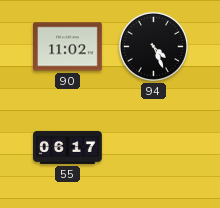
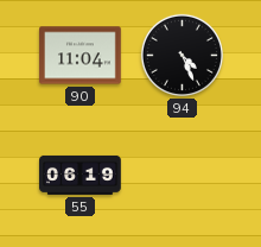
90: 11:02 -> 11:04 (81, 56)
55: 06:17 -> 06:19 (81, 175)
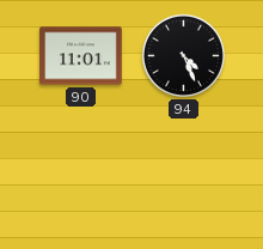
90: 11:04 -> 11:01 (81, 56)
55: 06:19 -> none (81, 175)
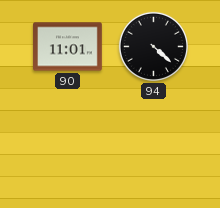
94: 4:26 -> 4:22 (153, 46)
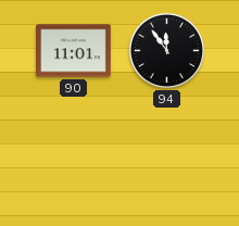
94: 4:22 -> 11:54 (166, 50)
